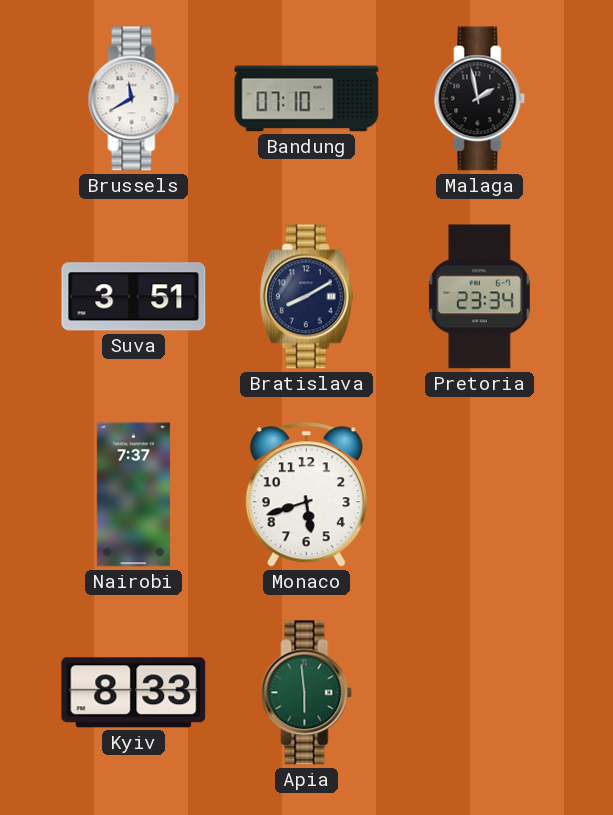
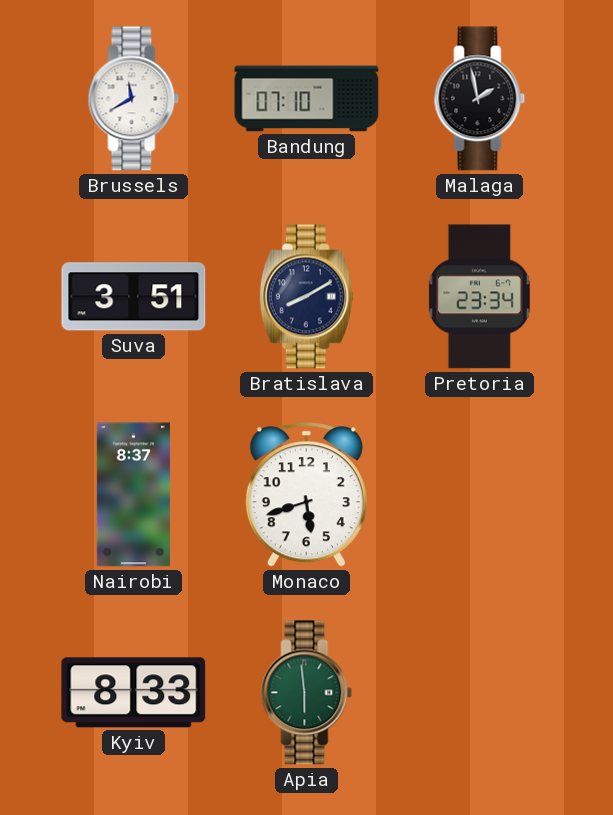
Nairobi: 7:37 -> 8:37 (133, 495)
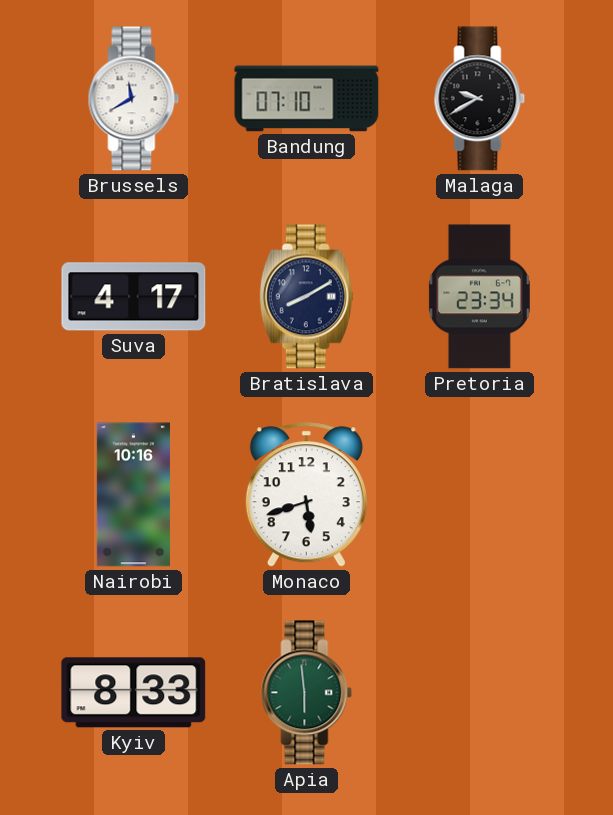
Malaga: 1:58 -> 9:40 (480, 99)
Suva: 3:51 -> 4:17 (134, 297)
Nairobi: 8:37 -> 10:16 (133, 495)
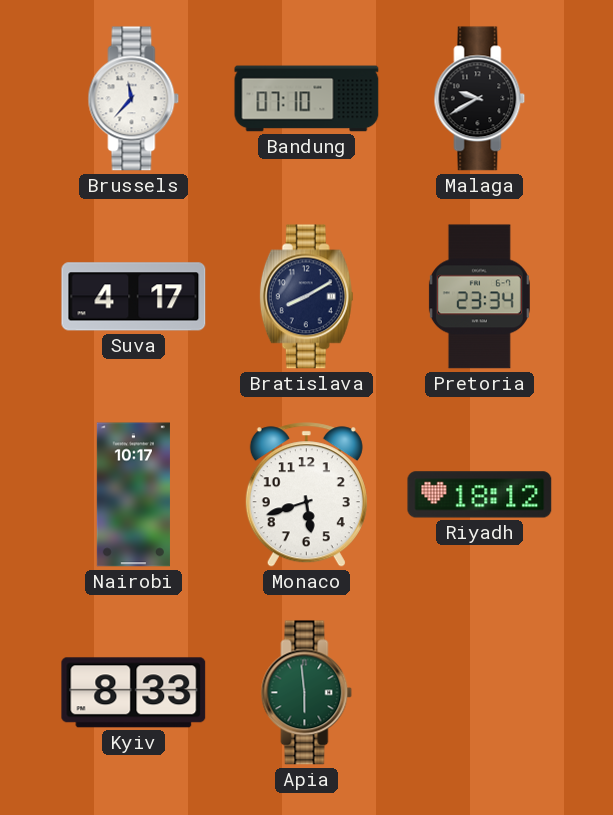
Brussels: 11:40 -> 11:37 (134, 99)
Nairobi: 10:16 -> 10:17 (133, 495)
Riyadh: none -> 18:12 (480, 495)
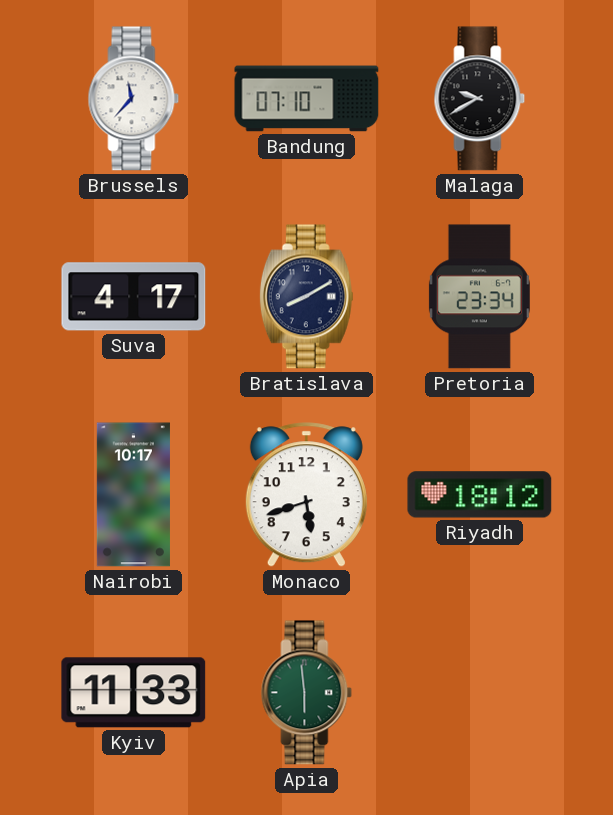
Kyiv: 8:33 -> 11:33 (134, 693)
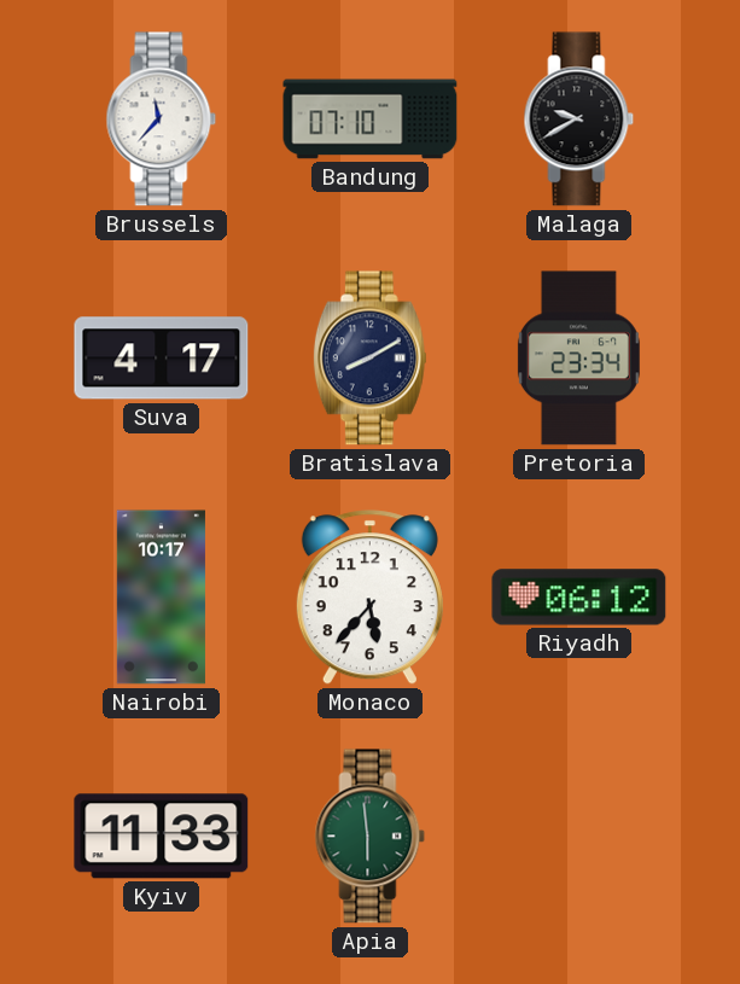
Monaco: 5:42 -> 5:37 (369, 598)
Riyadh: 18:12 -> 06:12 (579, 598)
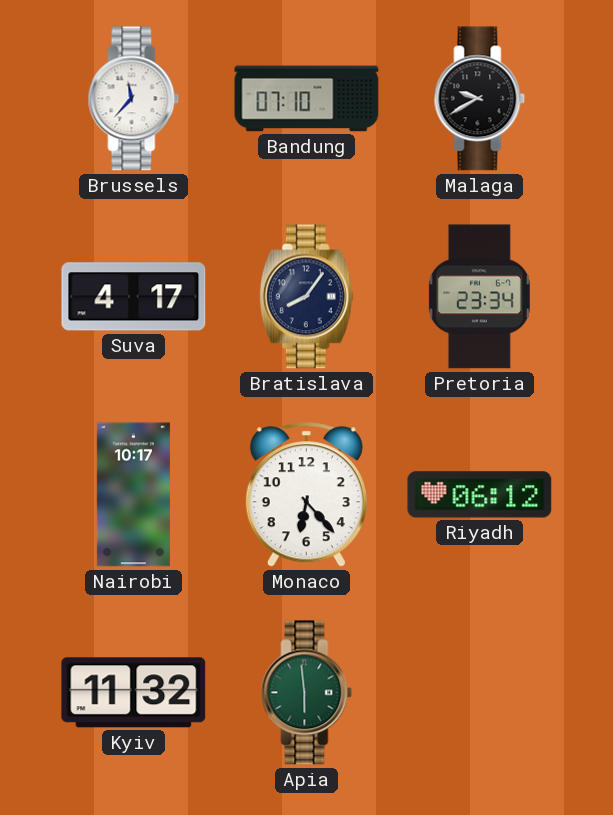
Bratislava: 8:10 -> 8:06 (306, 297)
Monaco: 5:37 -> 6:23 (306, 495)
Kyiv: 11:33 -> 11:32 (134, 693)
